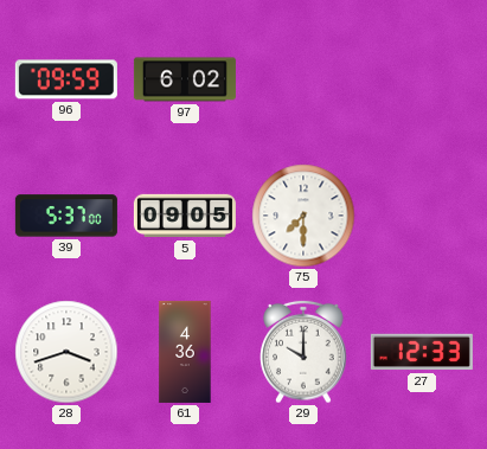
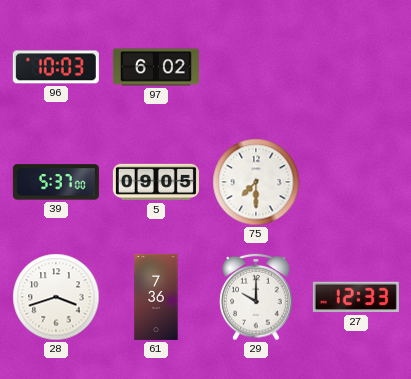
96: 09:59 -> 10:03 (56, 67)
61: 4:36 -> 7:36 (156, 297)
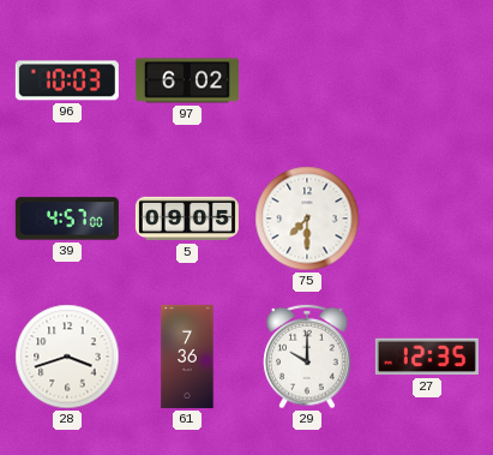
39: 5:37 -> 4:57 (67, 218)
27: 12:33 -> 12:35 (427, 357)
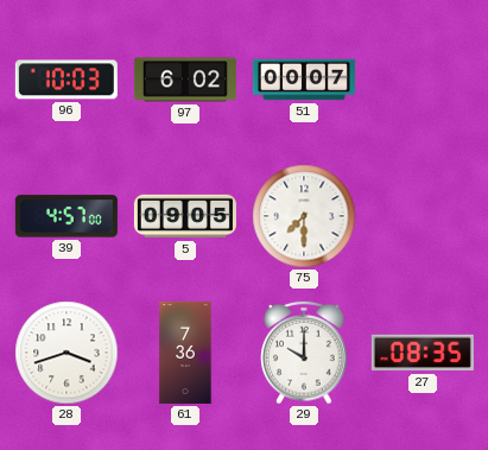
51: none -> 00:07 (304, 80)
27: 12:35 -> 08:35 (423, 353)
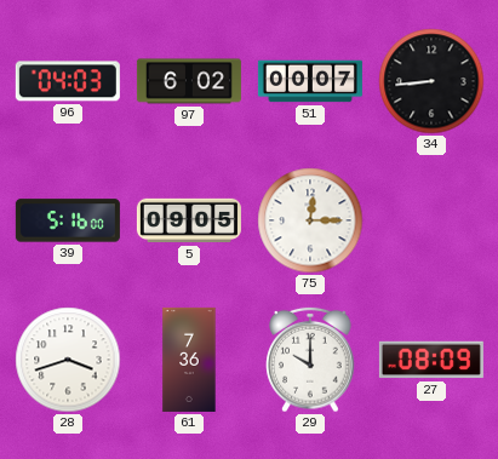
96: 10:03 -> 04:03 (68, 81)
34: none -> 8:44 (431, 81)
39: 4:57 -> 5:16 (68, 220)
75: 7:30 -> 12:15 (310, 220)
27: 08:35 -> 08:09 (431, 360)
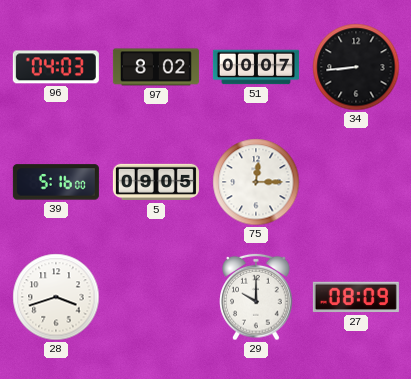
97: 6:02 -> 8:02 (156, 67)
61: 7:36 -> none (189, 360)
